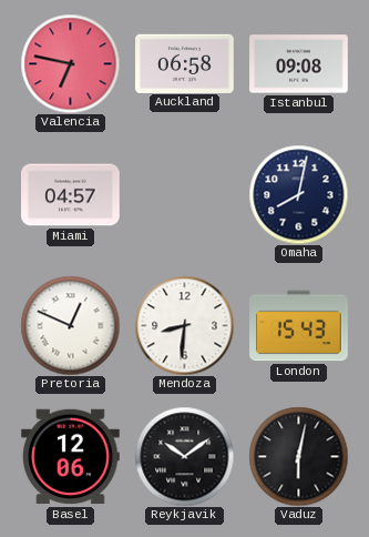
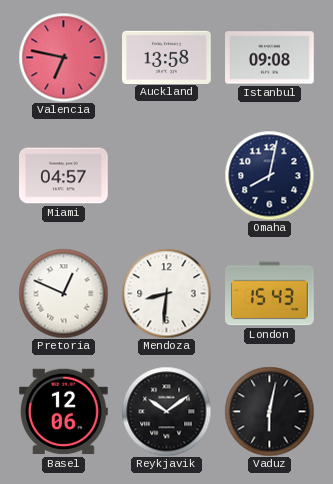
Auckland: 06:58 -> 13:58 (167, 57)
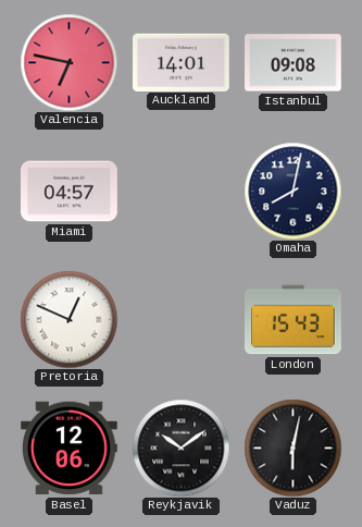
Auckland: 13:58 -> 14:01 (182, 62)
Mendoza: 8:31 -> none (166, 293)
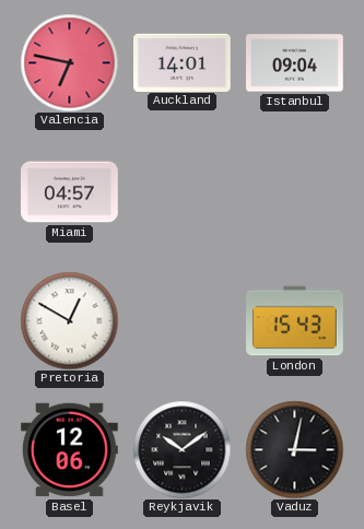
Istanbul: 09:08 -> 09:04 (295, 63)
Omaha: 8:02 -> none (292, 191)
Pretoria: 12:49 -> 12:50 (69, 320)
Vaduz: 6:02 -> 3:02 (294, 449)
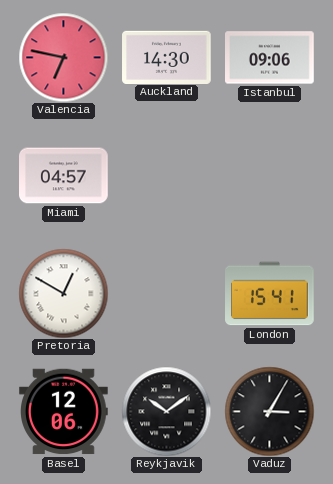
Auckland: 14:01 -> 14:30 (167, 57)
Istanbul: 09:04 -> 09:06 (270, 58)
London: 15:43 -> 15:41 (270, 294)
Vaduz: 3:02 -> 3:05 (269, 411)
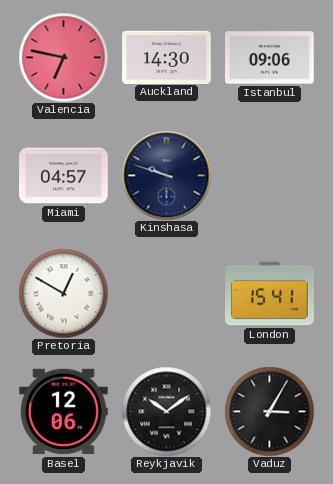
Kinshasa: none -> 9:48 (166, 175)
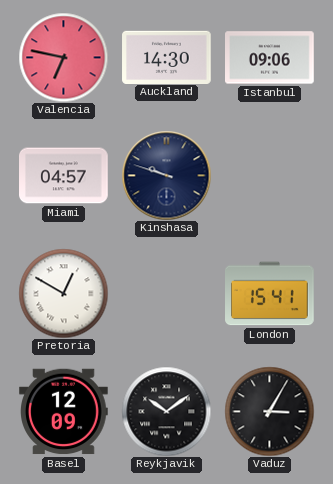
Basel: 12:06 -> 12:09 (64, 412)
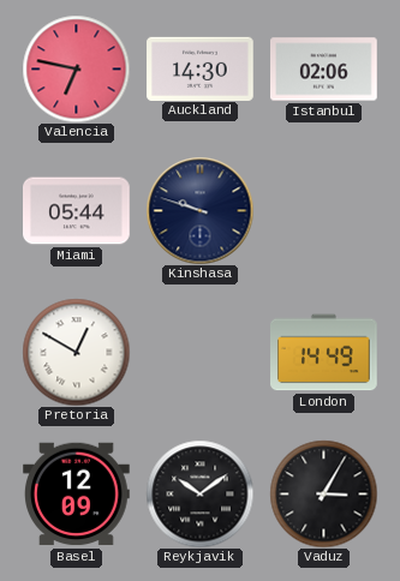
Istanbul: 09:06 -> 02:06 (324, 70)
Miami: 04:57 -> 05:44 (77, 211)
London: 15:41 -> 14:49 (324, 353)
